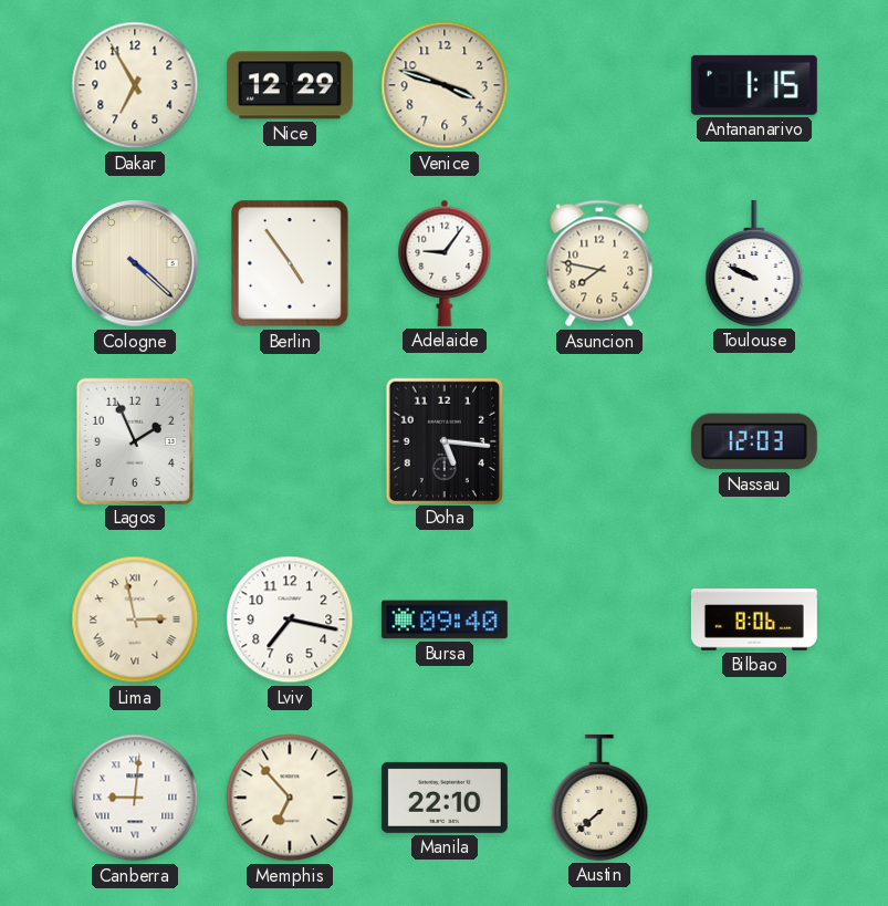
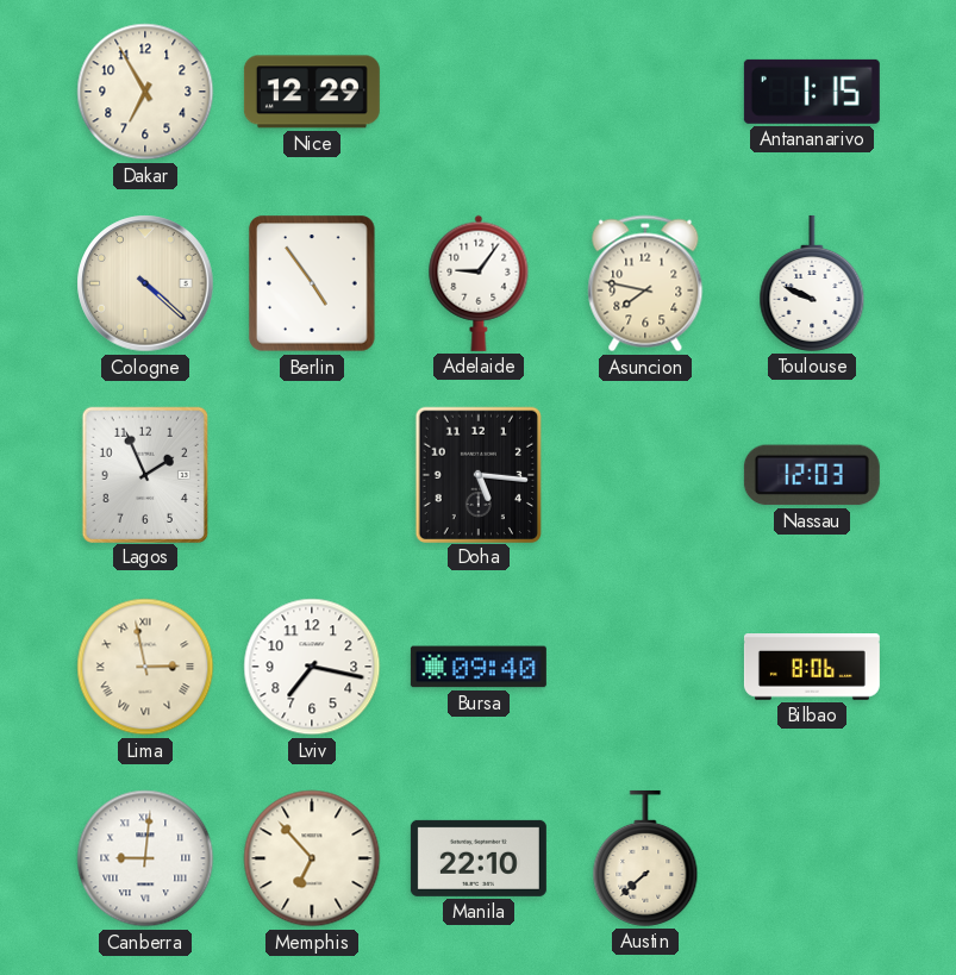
Venice: 3:48 -> none (445, 85)
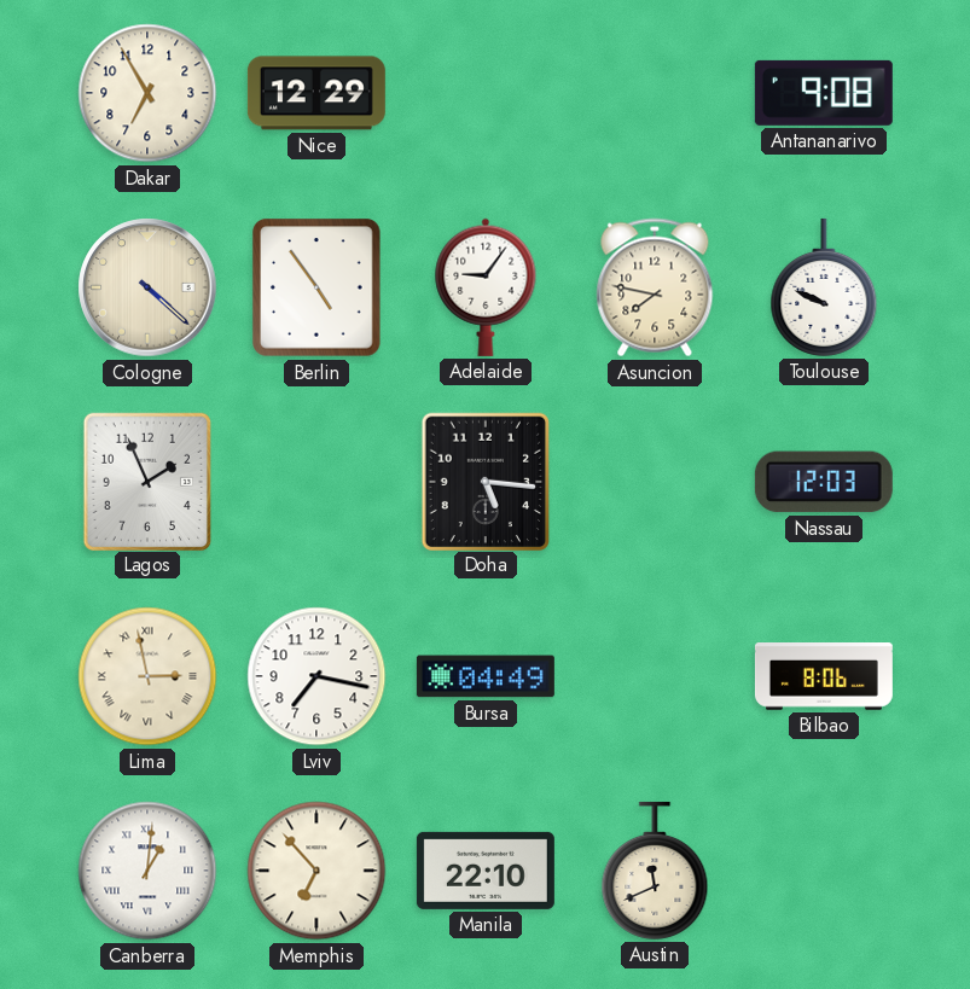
Antananarivo: 1:15 -> 9:08 (824, 93)
Bursa: 09:40 -> 04:49 (486, 676)
Canberra: 9:01 -> 1:01 (147, 871)
Austin: 7:38 -> 11:41 (655, 871)
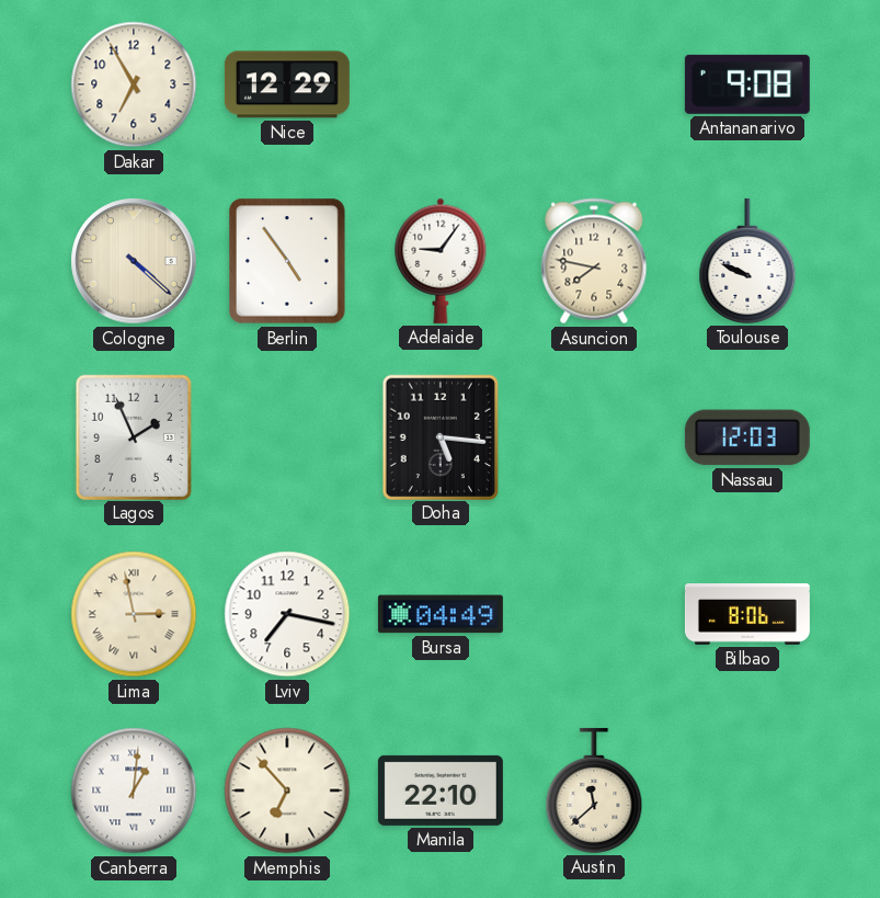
Austin: 11:41 -> 11:38 (594, 791)
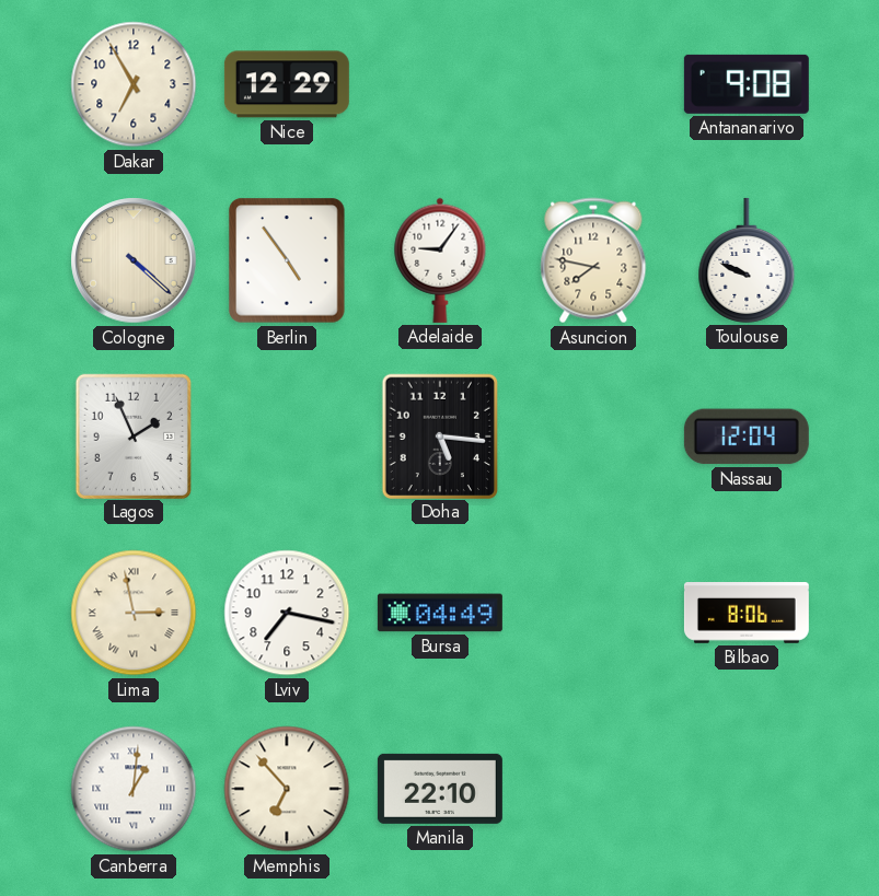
Nassau: 12:03 -> 12:04 (747, 437)
Austin: 11:38 -> none (594, 791)
